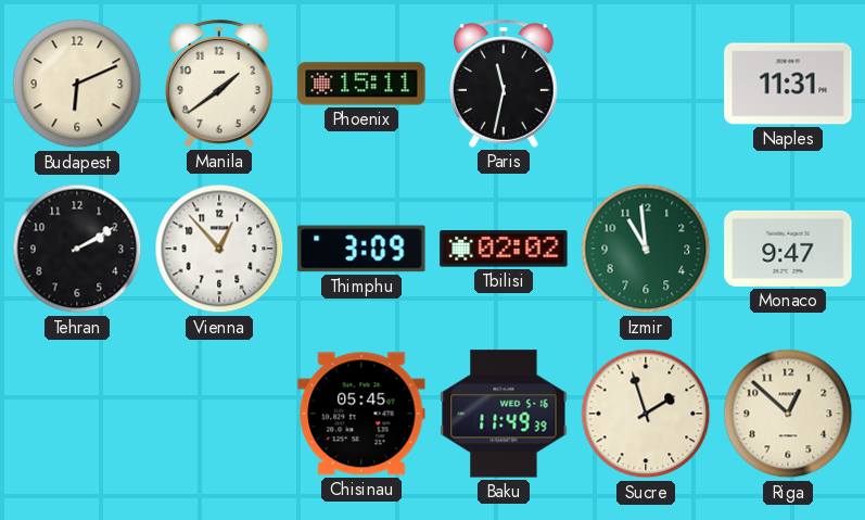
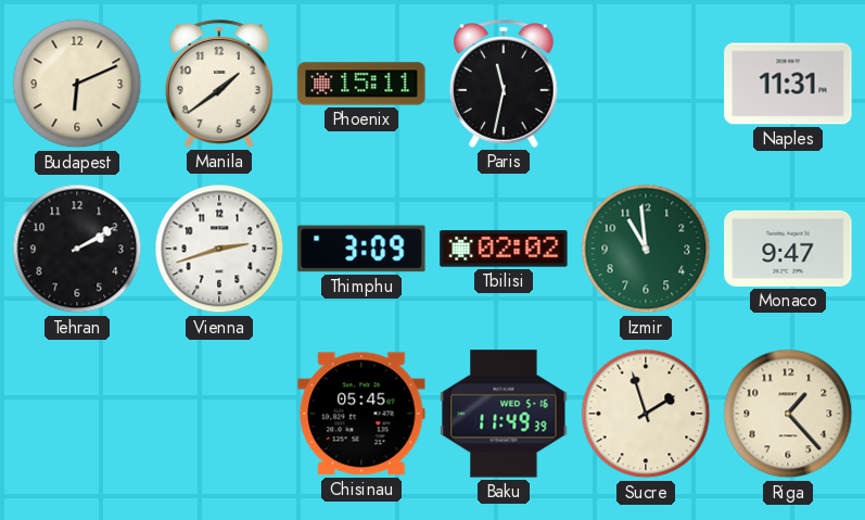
Vienna: 12:53 -> 2:42 (219, 249)
Riga: 12:52 -> 1:23 (788, 414)
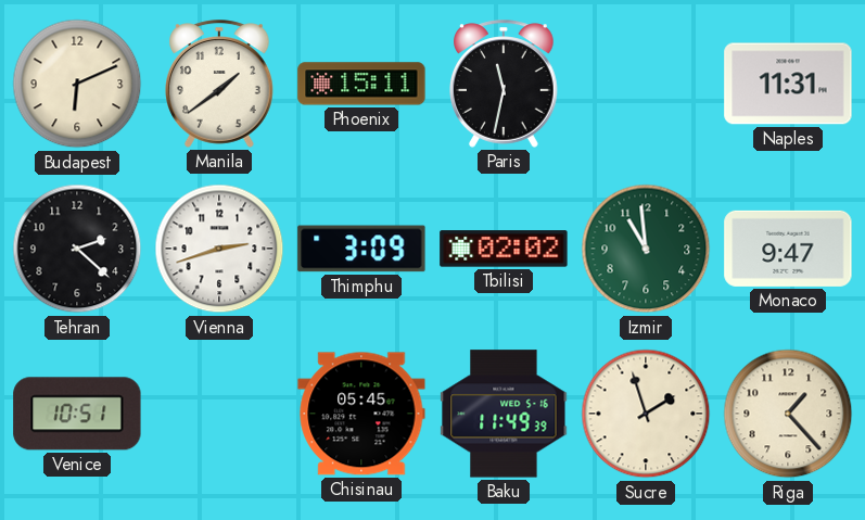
Tehran: 2:10 -> 2:22 (77, 249)
Venice: none -> 10:51 (77, 414)
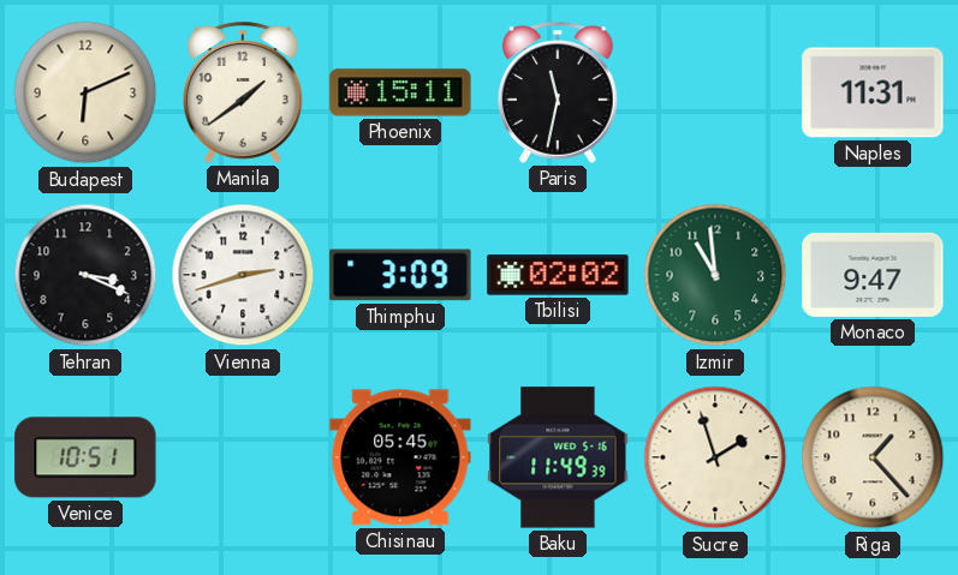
Tehran: 2:22 -> 3:19 (85, 275)
